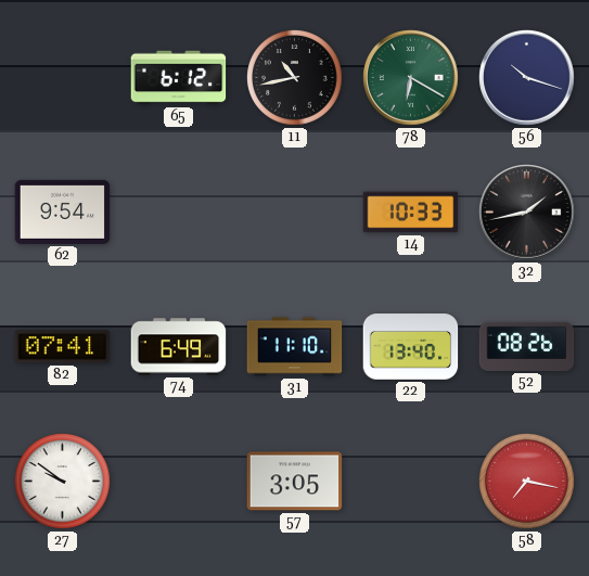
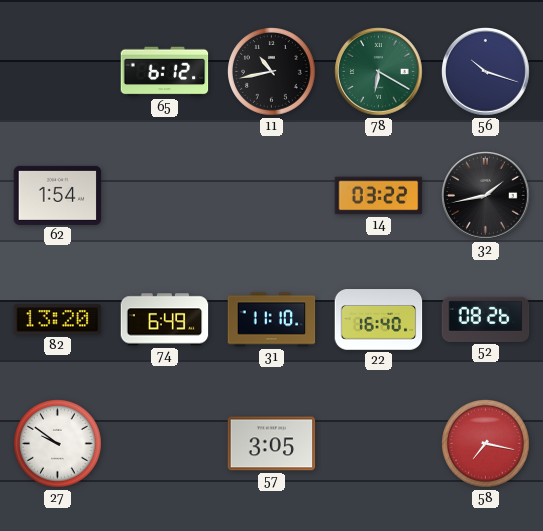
62: 9:54 -> 1:54 (58, 195)
14: 10:33 -> 03:22 (379, 196)
82: 07:41 -> 13:20 (58, 320)
22: 13:40 -> 16:40 (379, 320)
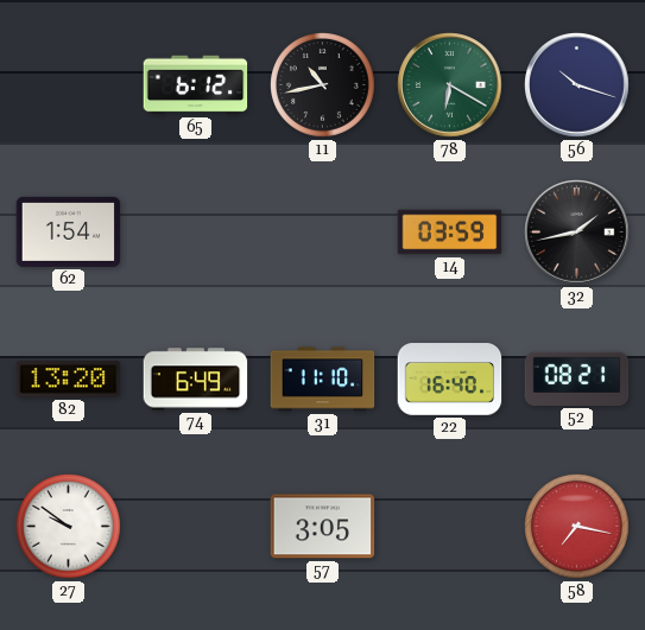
14: 03:22 -> 03:59 (450, 233)
52: 08:26 -> 08:21 (577, 378)
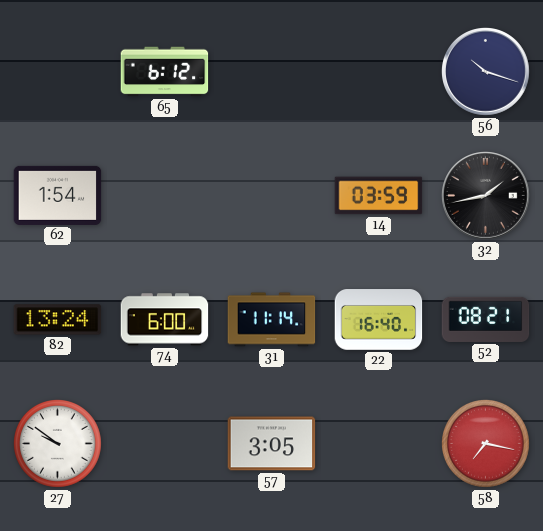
11: 10:43 -> none (323, 85)
78: 6:20 -> none (450, 85)
82: 13:20 -> 13:24 (58, 320)
74: 6:49 -> 6:00 (165, 320)
31: 11:10 -> 11:14 (272, 320)
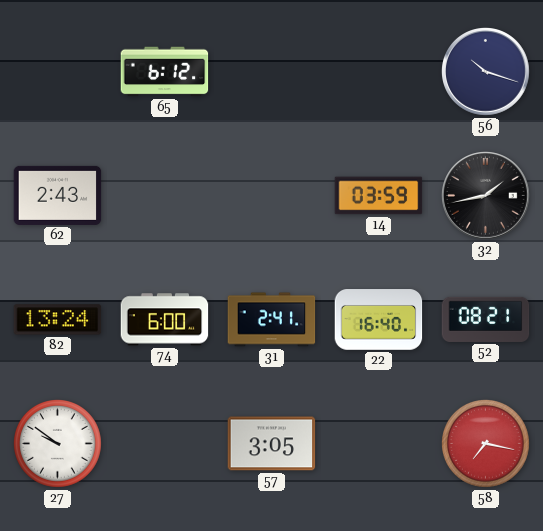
62: 1:54 -> 2:43 (58, 195)
31: 11:14 -> 2:41 (272, 320)
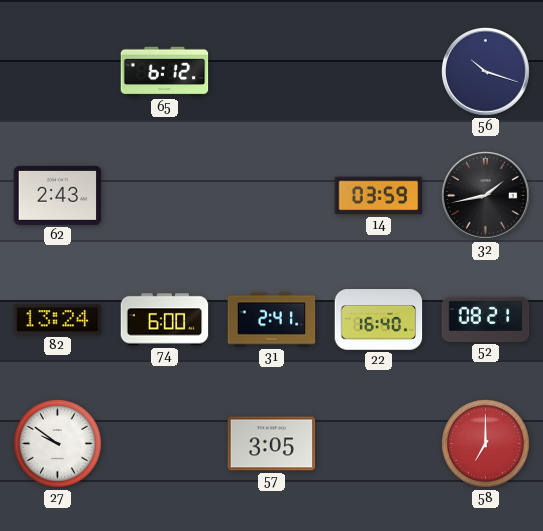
58: 7:17 -> 7:00 (486, 444)
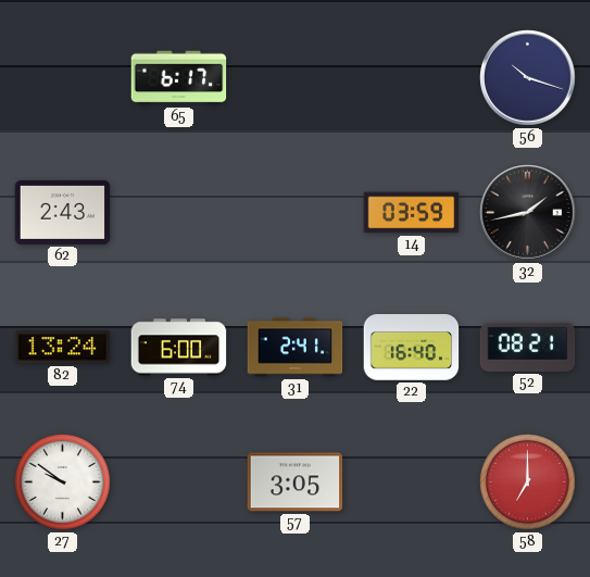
65: 6:12 -> 6:17 (179, 78)
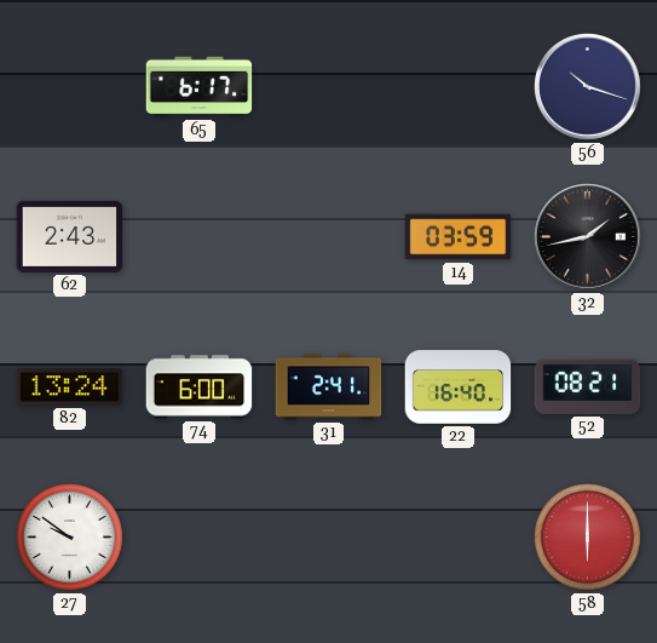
57: 3:05 -> none (296, 482)
58: 7:00 -> 6:00 (588, 538)
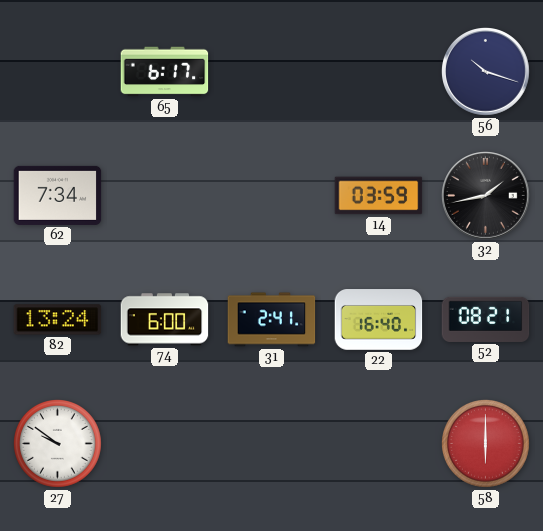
62: 2:43 -> 7:34 (58, 195)
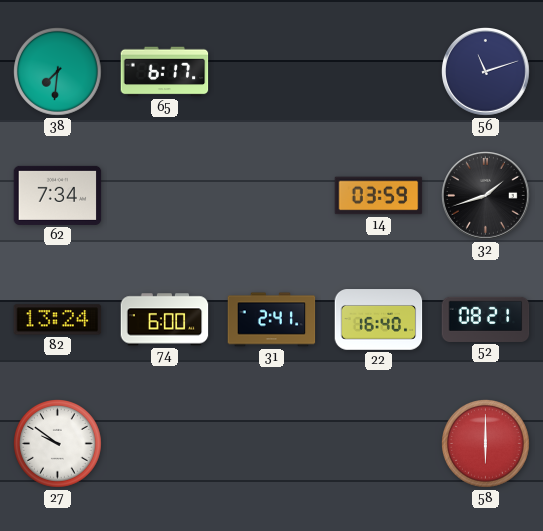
38: none -> 7:31 (58, 72)
56: 10:18 -> 11:12 (486, 72)
32: 1:43 -> 1:42 (486, 196)
